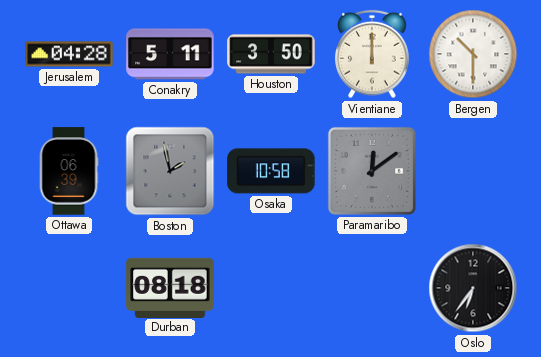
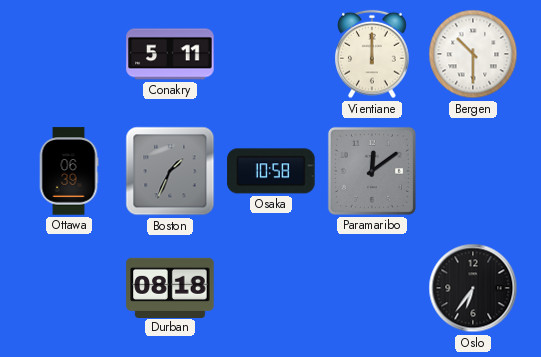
Jerusalem: 04:28 -> none (69, 54)
Houston: 3:50 -> none (271, 54)
Boston: 1:58 -> 1:34 (170, 171)
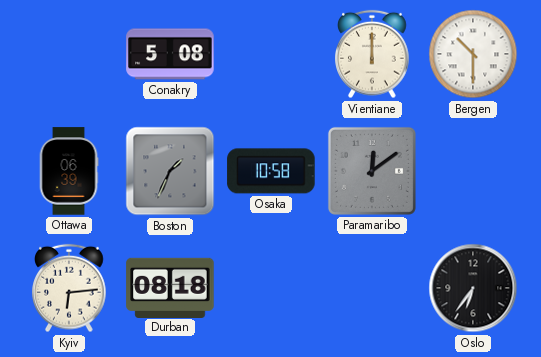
Conakry: 5:11 -> 5:08 (170, 54)
Kyiv: none -> 6:14 (69, 288)
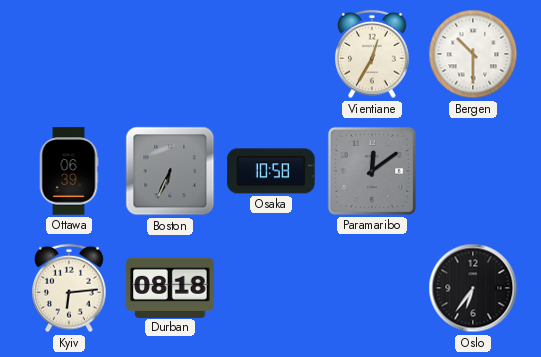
Conakry: 5:08 -> none (170, 54)
Vientiane: 12:00 -> 12:35 (372, 54)
Boston: 1:34 -> 6:34 (170, 171)
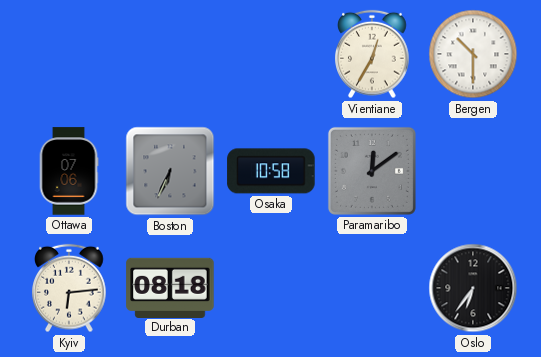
Ottawa: 06:39 -> 07:06 (69, 171)
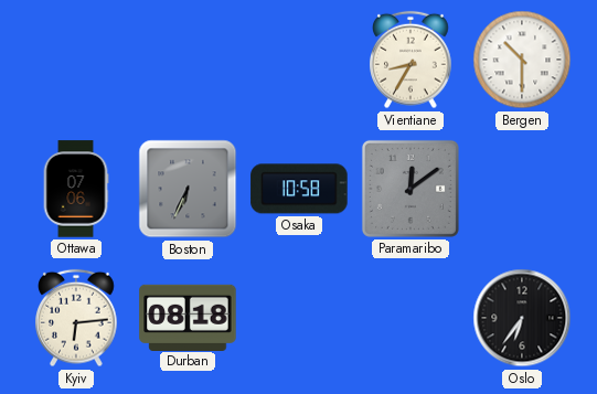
Vientiane: 12:35 -> 8:35 (411, 60)
